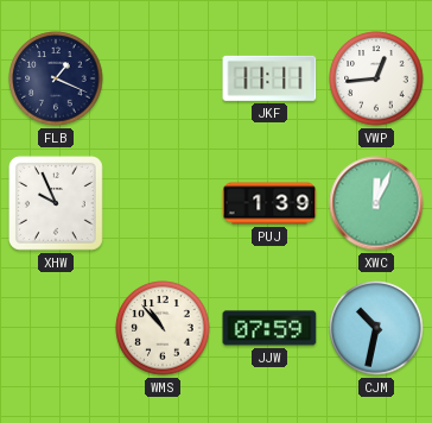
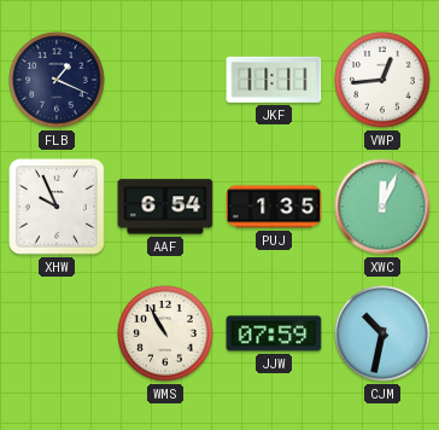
AAF: none -> 6:54 (165, 207)
PUJ: 1:39 -> 1:35 (274, 207)
WMS: 10:53 -> 10:55 (165, 333)
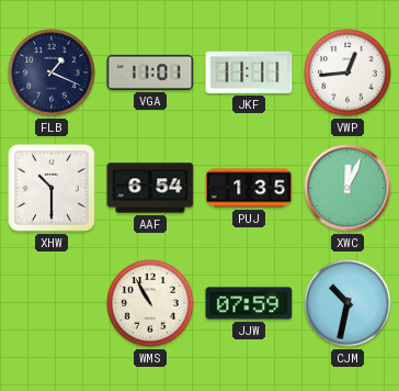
VGA: none -> 11:01 (150, 72)
XHW: 9:56 -> 10:30 (52, 188)
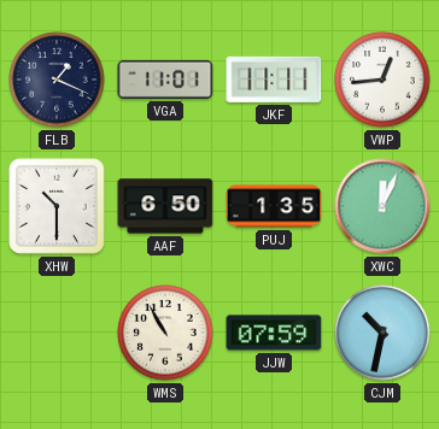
AAF: 6:54 -> 6:50 (165, 206)
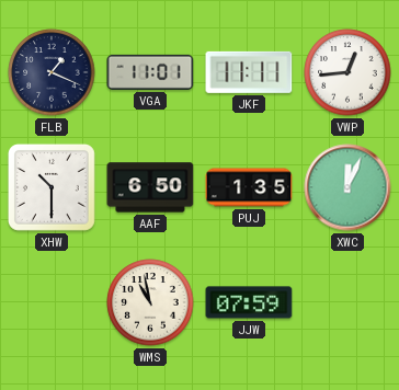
WMS: 10:55 -> 10:58 (150, 302)
CJM: 10:32 -> none (382, 333)
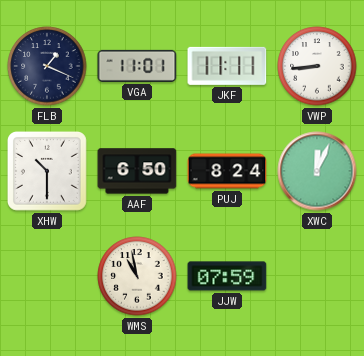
VWP: 12:44 -> 8:44 (317, 66)
PUJ: 1:35 -> 8:24 (227, 171)
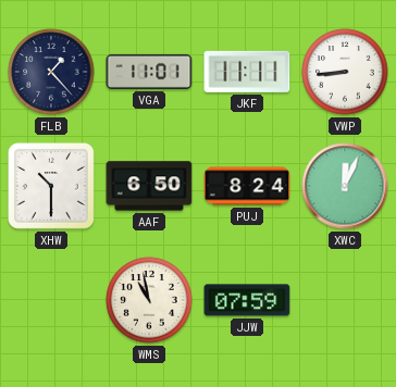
FLB: 1:19 -> 1:23 (51, 72)
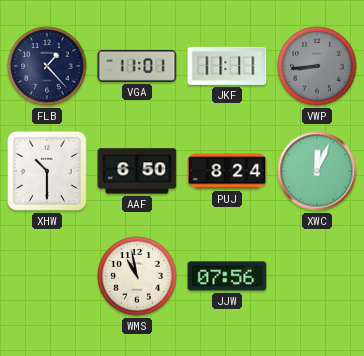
VWP dial: white -> grey (317, 66)
JJW: 07:59 -> 07:56 (227, 276)
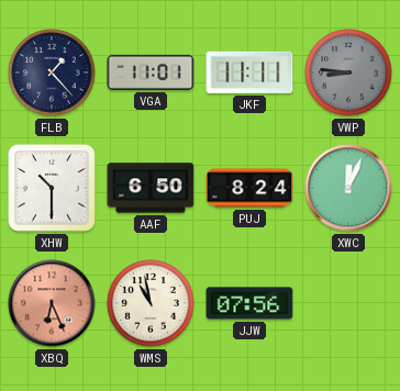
VWP: 8:44 -> 8:46 (348, 72)
XBQ: none -> 6:26 (52, 303)
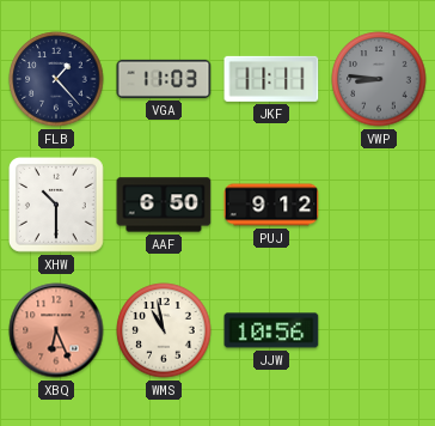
VGA: 11:01 -> 11:03 (164, 79)
PUJ: 8:24 -> 9:12 (271, 205)
XWC: 12:04 -> none (348, 188)
JJW: 07:56 -> 10:56 (271, 330)
